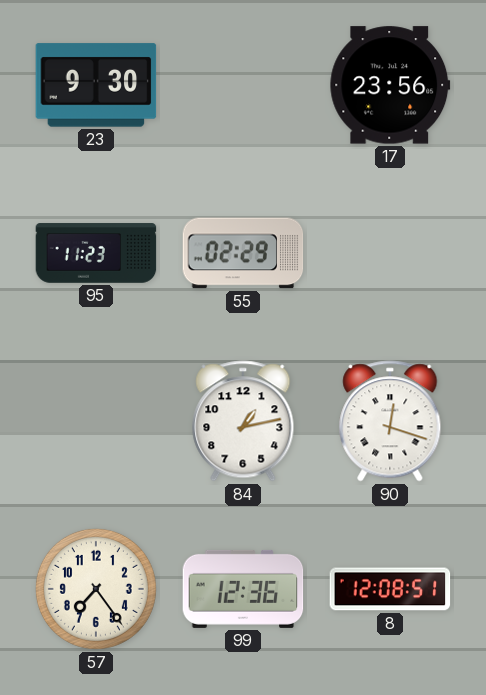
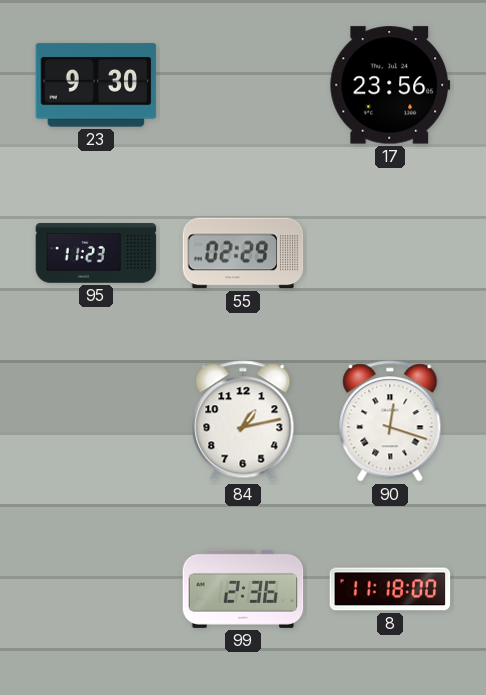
57: 7:24 -> none (96, 589)
99: 12:36 -> 2:36 (243, 589)
8: 12:08 -> 11:18 (390, 589)
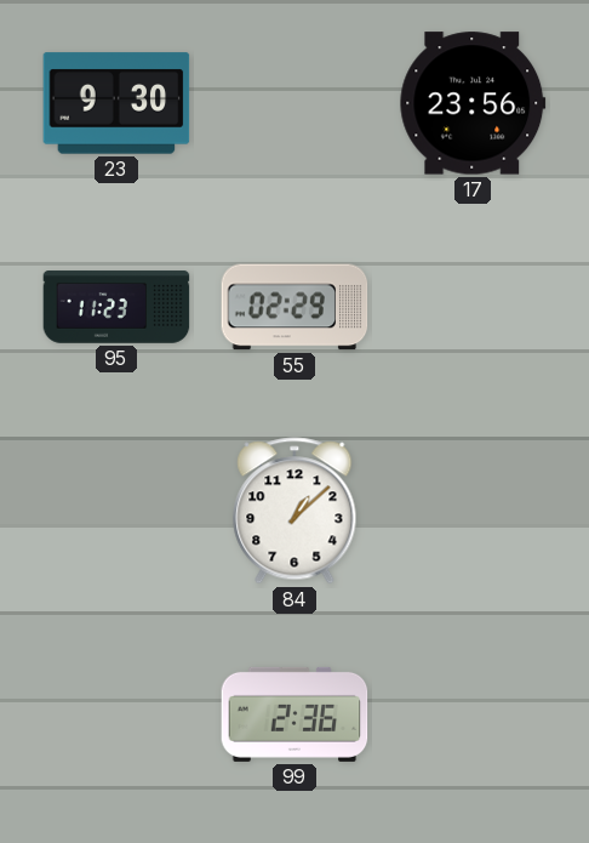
84: 1:13 -> 1:08 (294, 511)
90: 12:18 -> none (390, 421)
8: 11:18 -> none (390, 589)
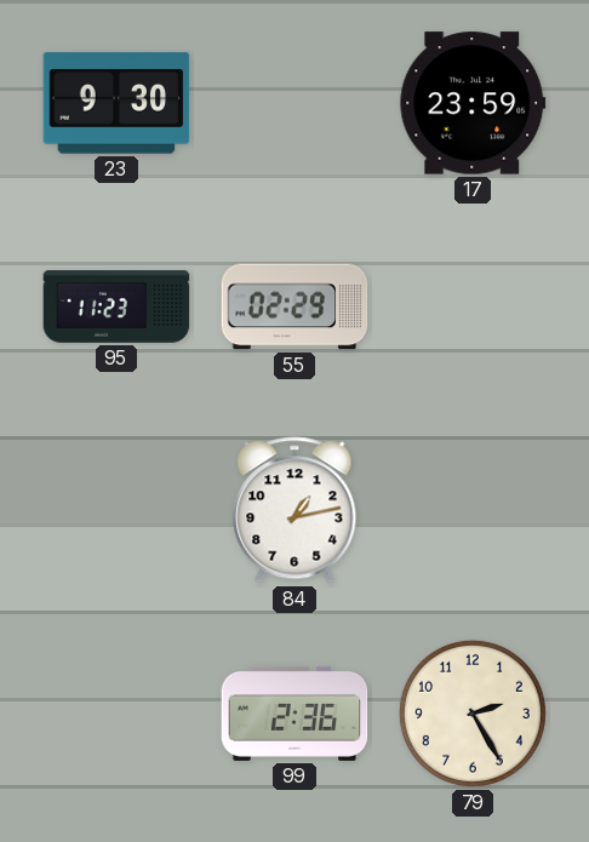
17: 23:56 -> 23:59 (473, 103)
84: 1:08 -> 1:13 (294, 510)
79: none -> 2:25 (473, 714)
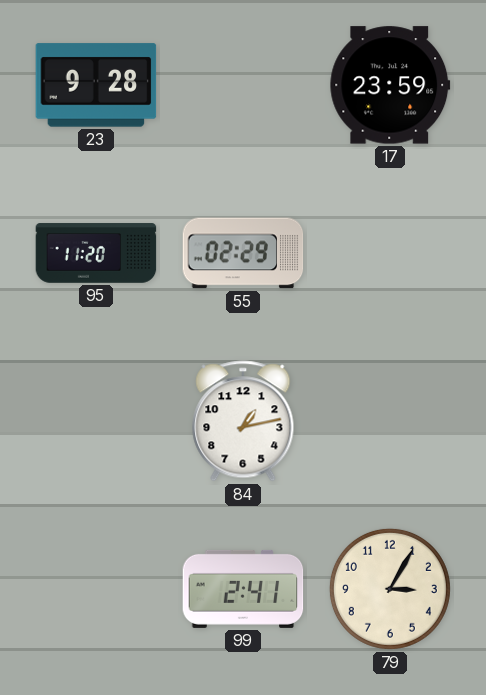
23: 9:30 -> 9:28 (96, 85)
95: 11:23 -> 11:20 (96, 253)
99: 2:36 -> 2:41 (243, 589)
79: 2:25 -> 3:05 (390, 589)
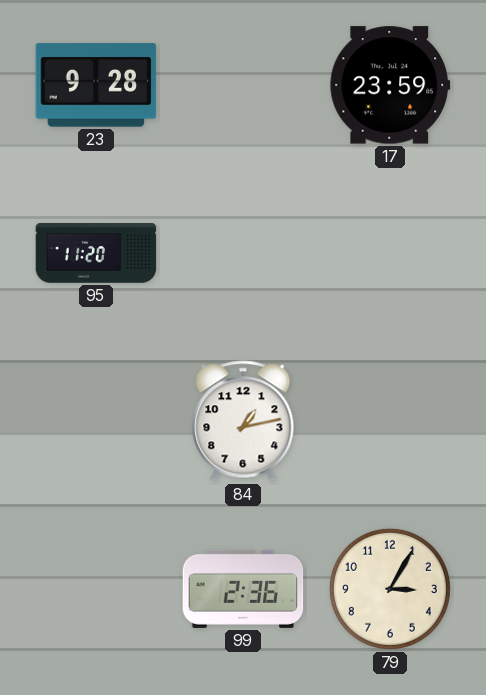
55: 02:29 -> none (243, 253)
99: 2:41 -> 2:36 (243, 589)
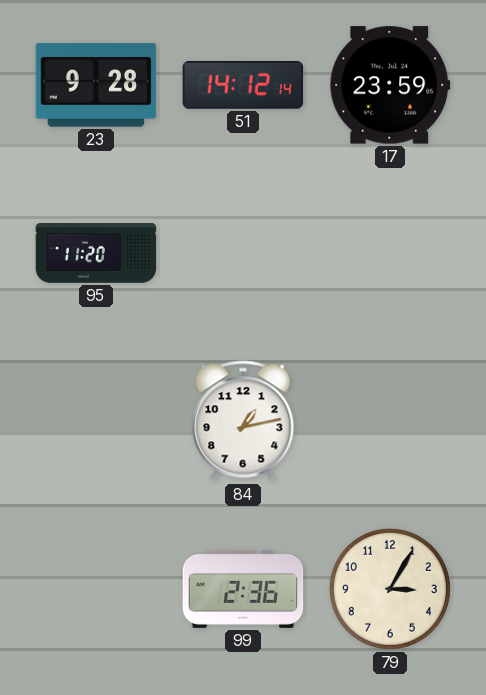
51: none -> 14:12 (243, 86)
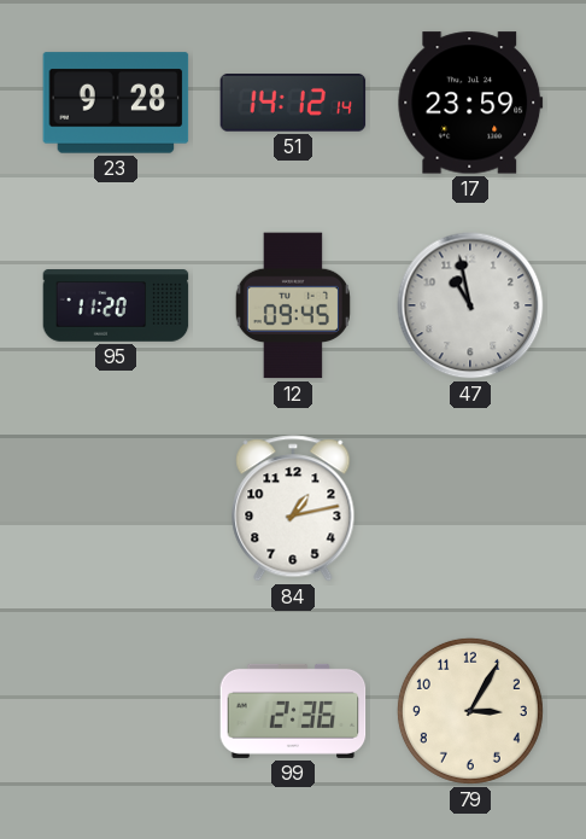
12: none -> 09:45 (293, 305)
47: none -> 10:58 (470, 305)
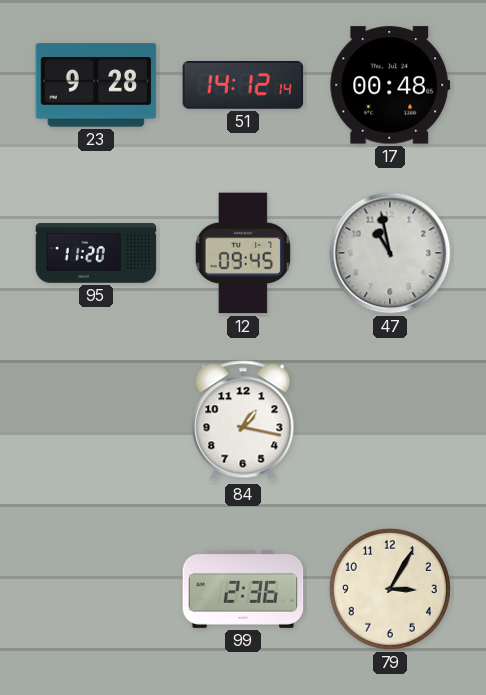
17: 23:59 -> 00:48 (390, 85)
84: 1:13 -> 1:17 (243, 421)
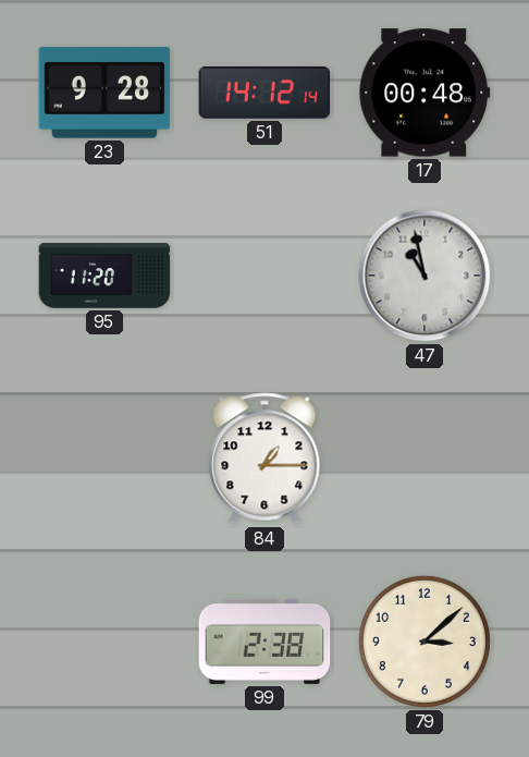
12: 09:45 -> none (243, 253)
84: 1:17 -> 1:15 (264, 459)
99: 2:36 -> 2:38 (264, 642)
79: 3:05 -> 3:08 (425, 642)
